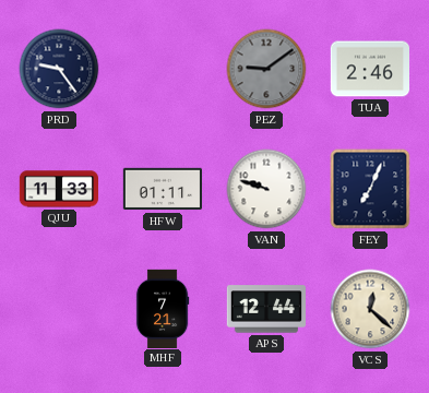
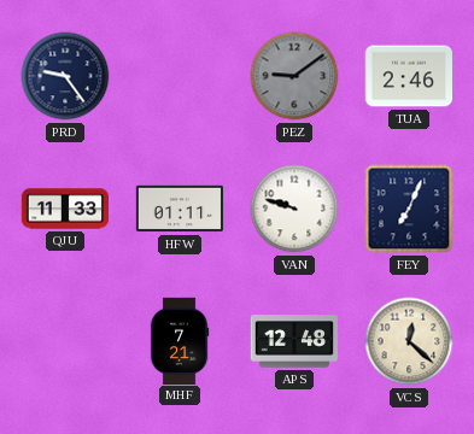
APS: 12:44 -> 12:48 (293, 341)
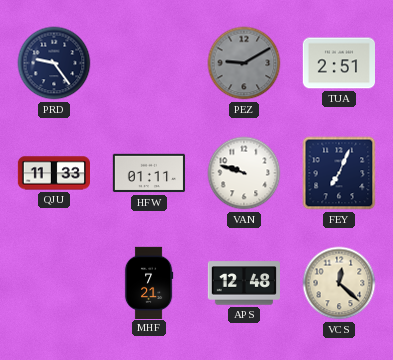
PEZ: 9:09 -> 9:10 (244, 63)
TUA: 2:46 -> 2:51 (338, 63)
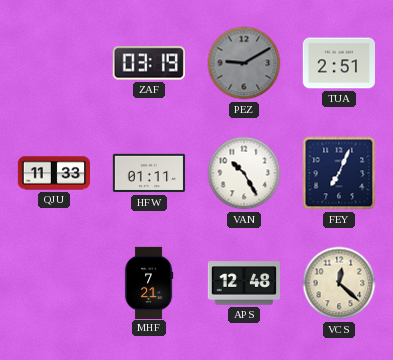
PRD: 9:24 -> none (54, 63)
ZAF: none -> 03:19 (149, 63)
VAN: 9:48 -> 10:25 (244, 173)
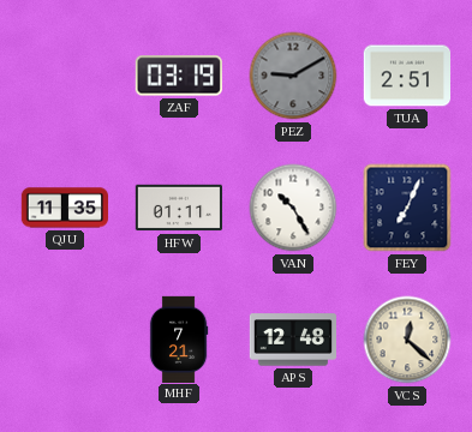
QJU: 11:33 -> 11:35 (64, 208)
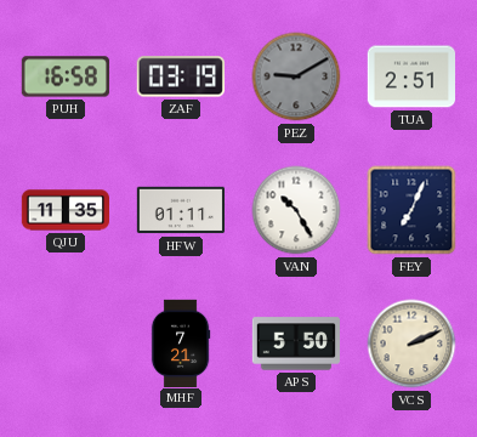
PUH: none -> 16:58 (64, 76)
APS: 12:48 -> 5:50 (295, 344)
VCS: 12:22 -> 2:11 (411, 344)
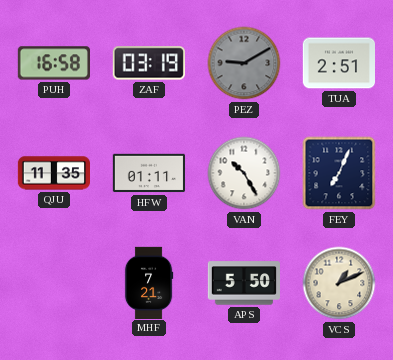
VCS: 2:11 -> 1:11 (339, 283)
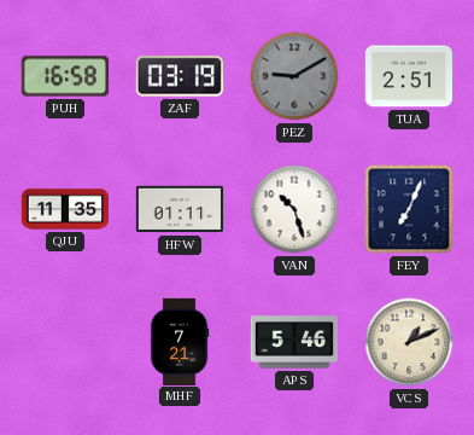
VAN: 10:25 -> 10:27 (294, 209)
APS: 5:50 -> 5:46 (293, 342)
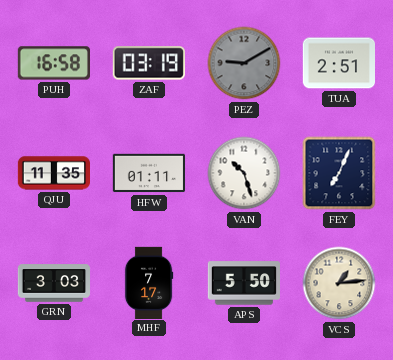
GRN: none -> 3:03 (54, 283)
MHF: 7:21 -> 7:17 (149, 282)
APS: 5:46 -> 5:50 (243, 283)
VCS: 1:11 -> 1:14 (339, 283)
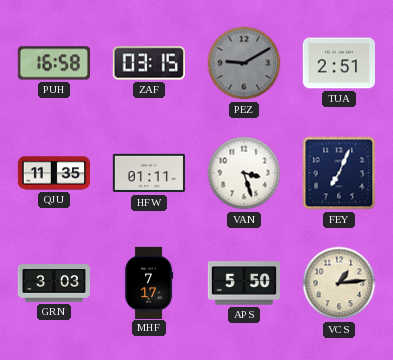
ZAF: 03:19 -> 03:15 (149, 63)
VAN: 10:27 -> 3:27 (244, 173)
